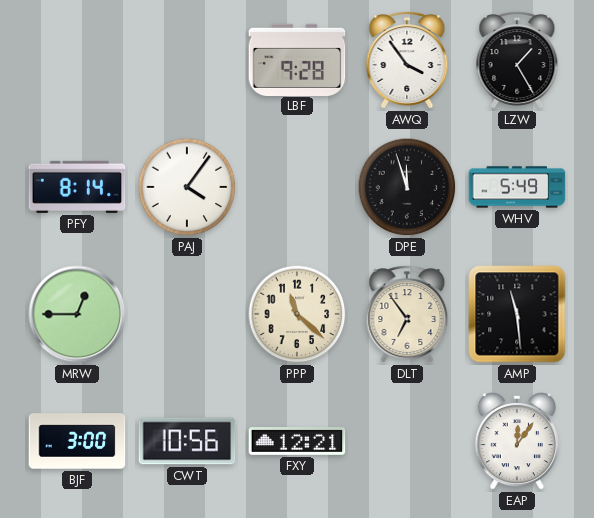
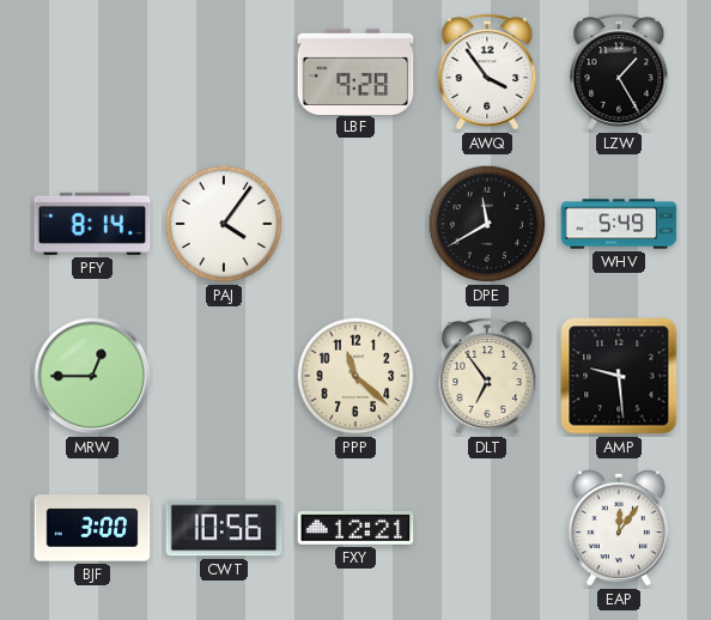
DPE: 11:57 -> 11:40 (487, 224)
AMP: 11:29 -> 9:29 (619, 376)
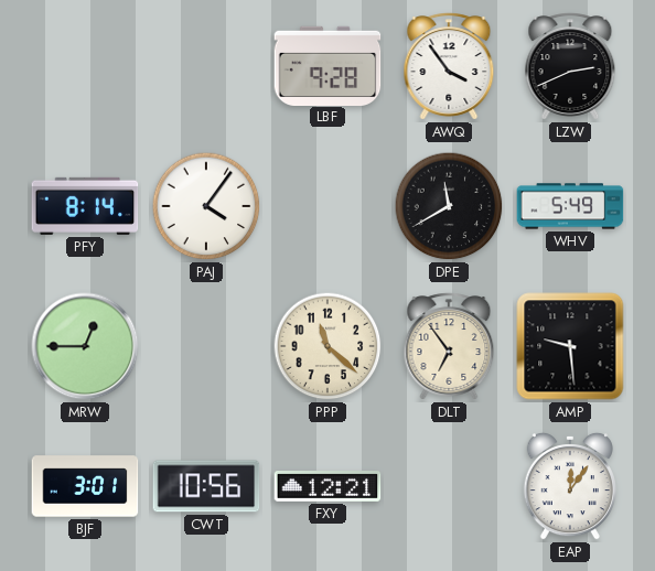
LZW: 1:25 -> 2:41 (570, 66)
BJF: 3:00 -> 3:01 (85, 486)
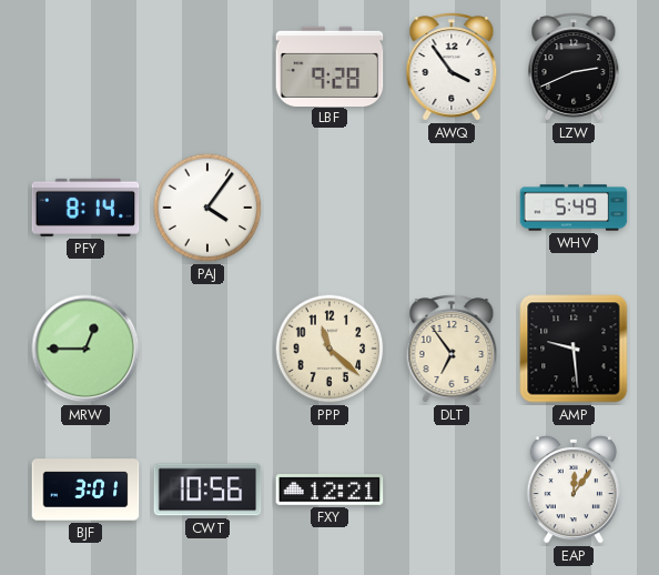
DPE: 11:40 -> none (449, 206)
